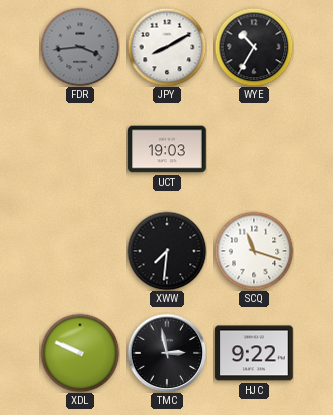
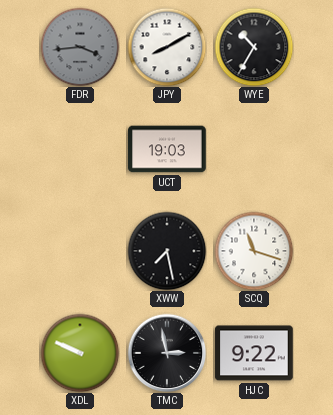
XWW: 7:31 -> 7:28 (167, 251)
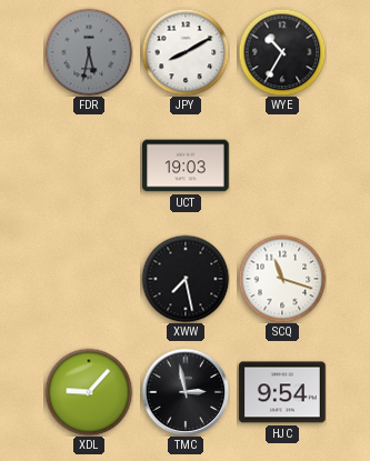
FDR: 3:44 -> 5:32 (89, 52)
XDL: 9:49 -> 9:07 (89, 392)
HJC: 9:22 -> 9:54 (282, 392)
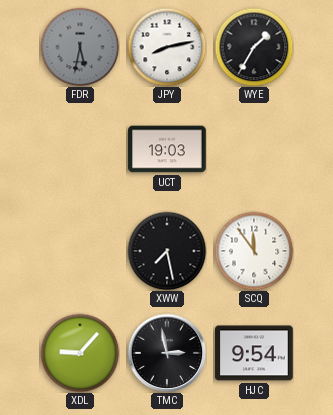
JPY: 8:10 -> 8:13 (167, 47)
WYE: 10:35 -> 1:35 (254, 47)
SCQ: 11:18 -> 11:54 (254, 251)
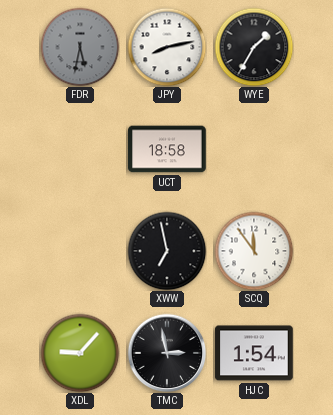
UCT: 19:03 -> 18:58 (167, 149)
XWW: 7:28 -> 6:58 (167, 251)
HJC: 9:54 -> 1:54 (254, 353)
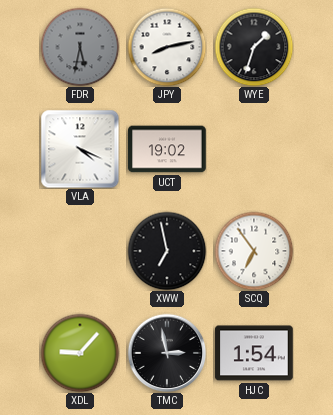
WYE: 1:35 -> 1:33 (254, 47)
VLA: none -> 4:19 (80, 149)
UCT: 18:58 -> 19:02 (167, 149)
SCQ: 11:54 -> 6:54 (254, 251)
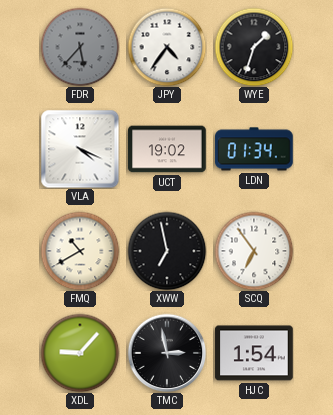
FDR: 5:32 -> 5:37 (80, 47)
JPY: 8:13 -> 4:36 (167, 47)
LDN: none -> 01:34 (254, 149)
FMQ: none -> 10:40 (80, 251)
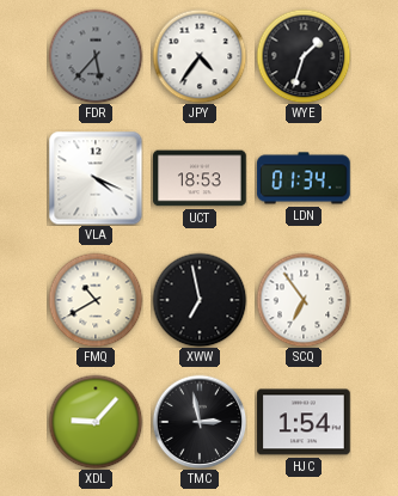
UCT: 19:02 -> 18:53 (200, 178)
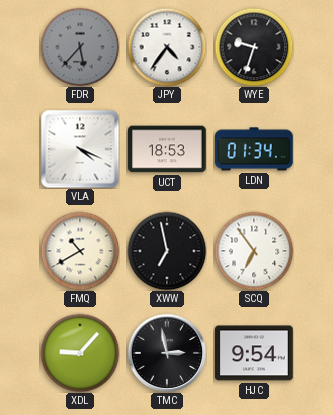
WYE: 1:33 -> 9:33 (254, 47)
HJC: 1:54 -> 9:54 (254, 353)
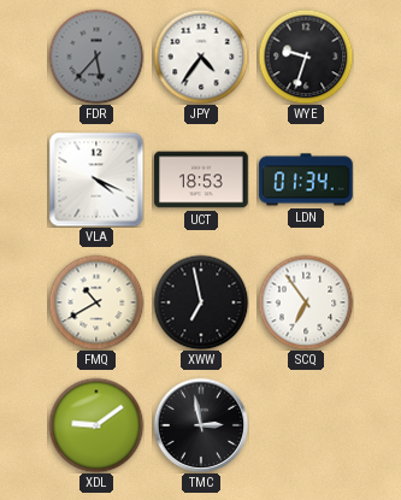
XDL: 9:07 -> 9:09 (96, 425)
HJC: 9:54 -> none (254, 353)
